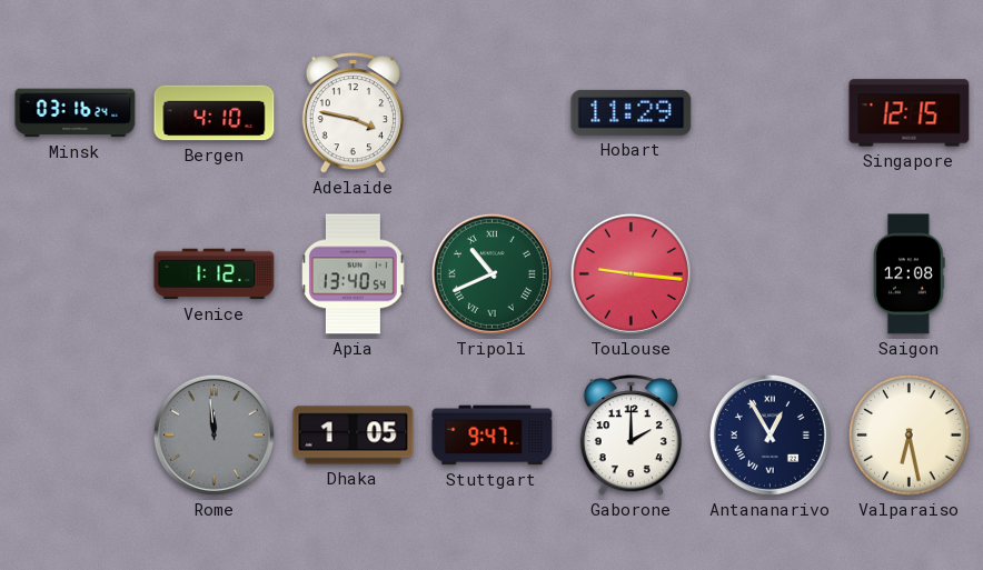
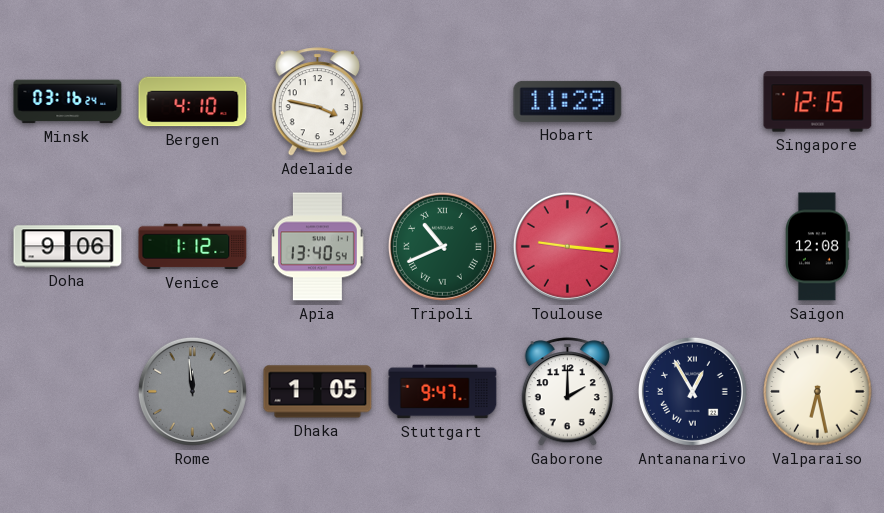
Doha: none -> 9:06 (68, 247)
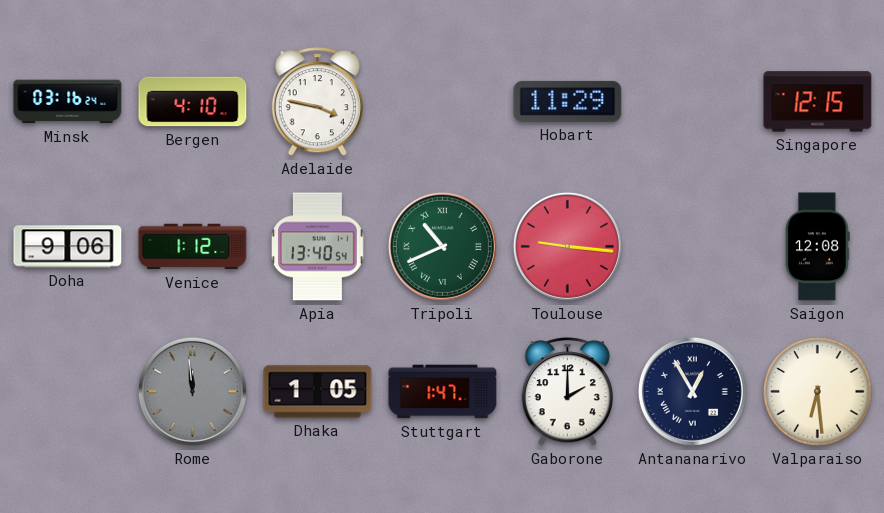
Stuttgart: 9:47 -> 1:47 (443, 392)
Valparaiso: 6:28 -> 6:29 (818, 392)
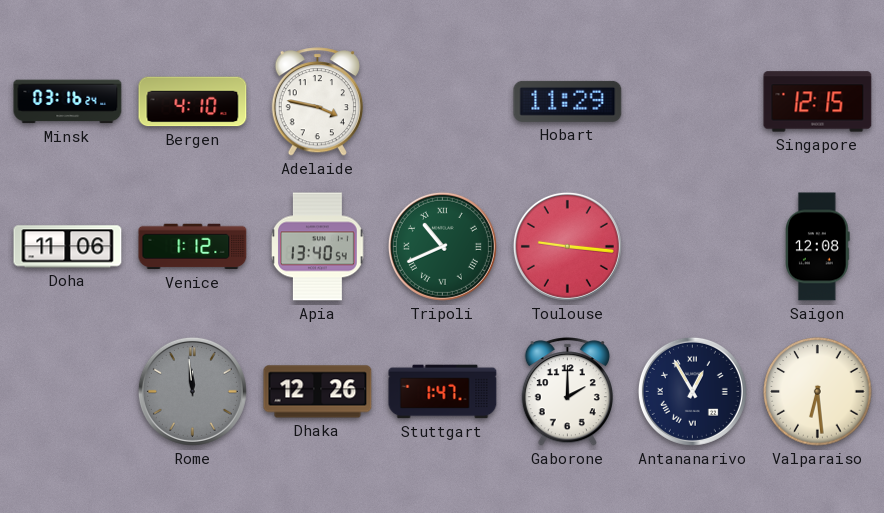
Doha: 9:06 -> 11:06 (68, 247)
Dhaka: 1:05 -> 12:26 (318, 392)
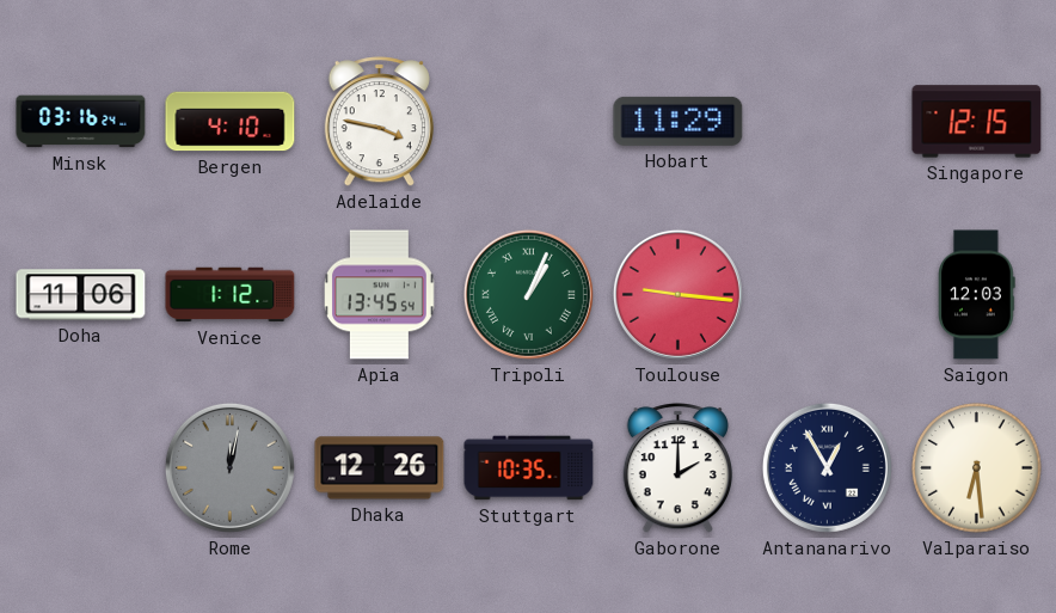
Apia: 13:40 -> 13:45 (380, 295)
Tripoli: 10:41 -> 1:04 (528, 294)
Saigon: 12:08 -> 12:03 (977, 295)
Rome: 11:59 -> 12:02 (229, 467)
Stuttgart: 1:47 -> 10:35 (529, 468)
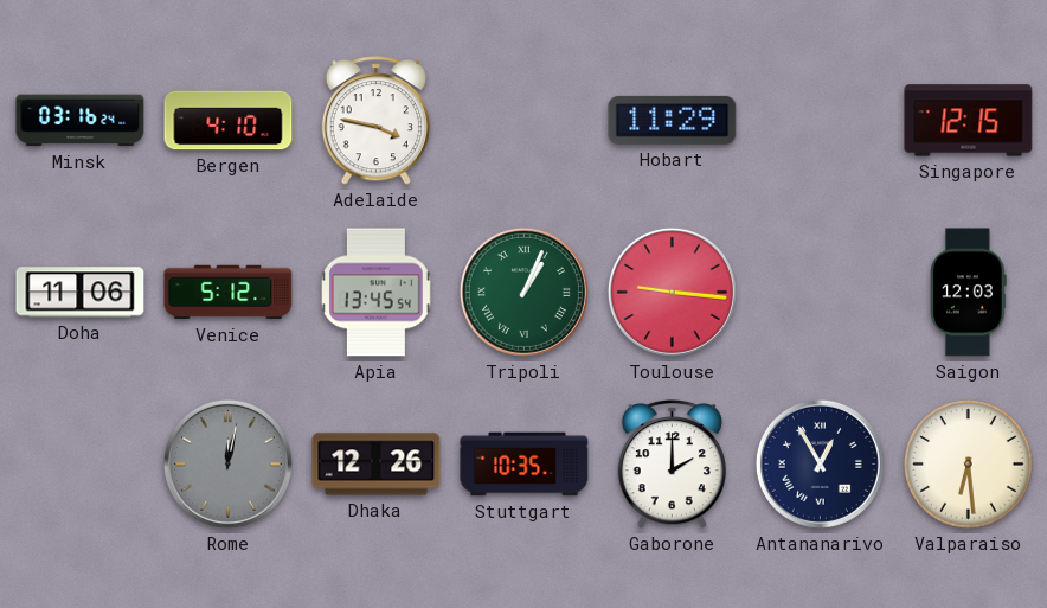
Venice: 1:12 -> 5:12 (229, 293)
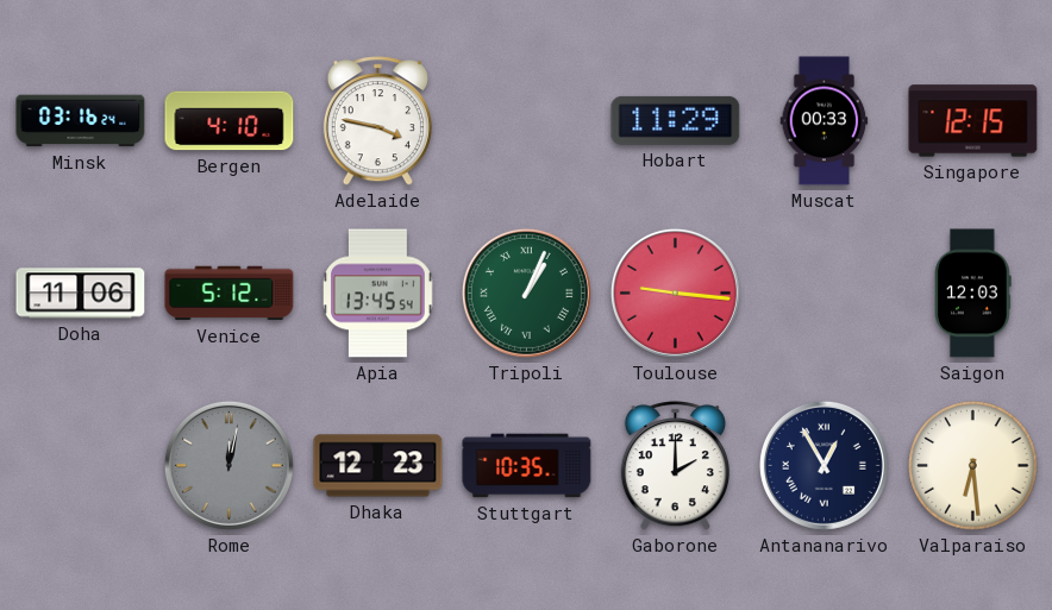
Muscat: none -> 00:33 (825, 121)
Dhaka: 12:26 -> 12:23 (378, 466)
